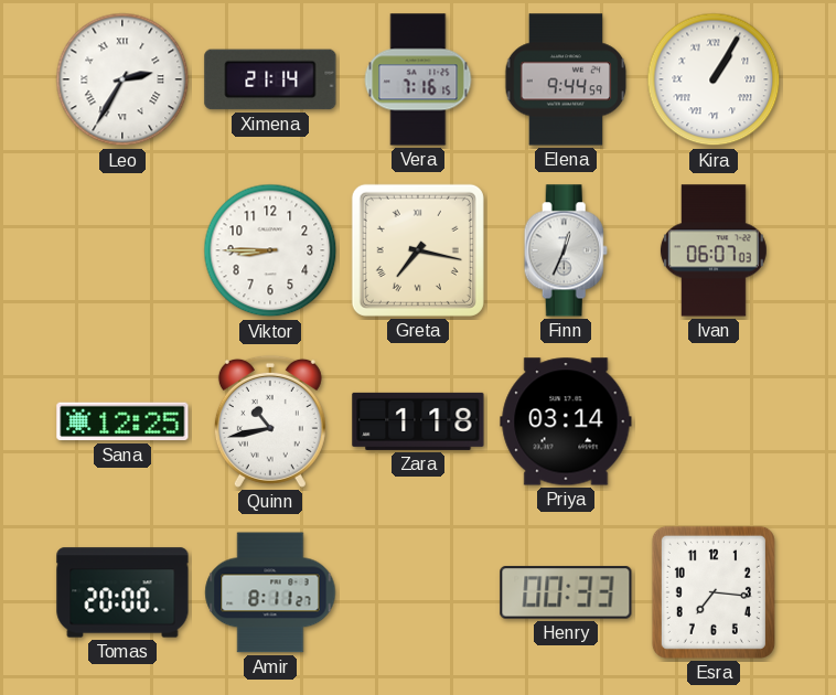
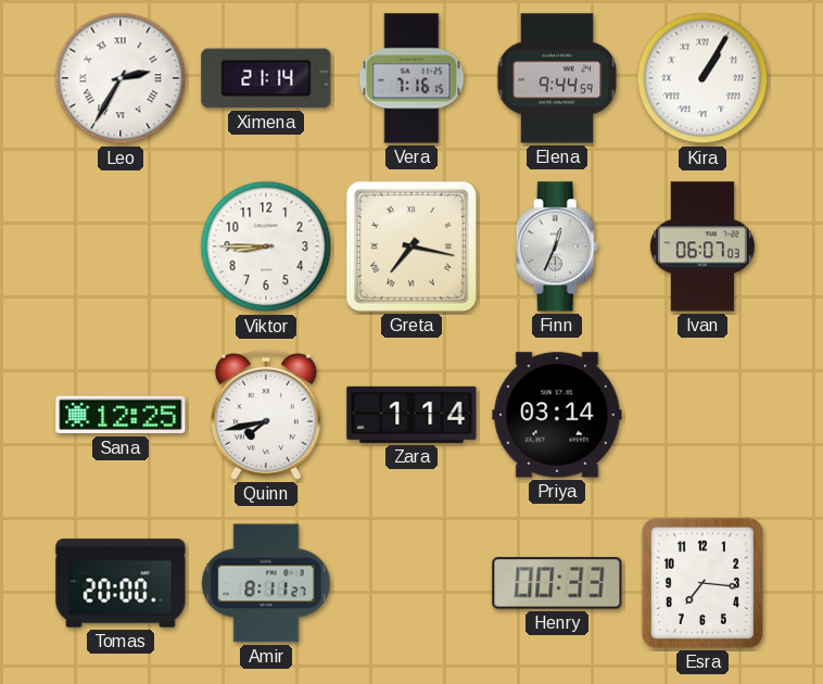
Quinn: 10:43 -> 7:43 (266, 415)
Zara: 1:18 -> 1:14 (411, 415)
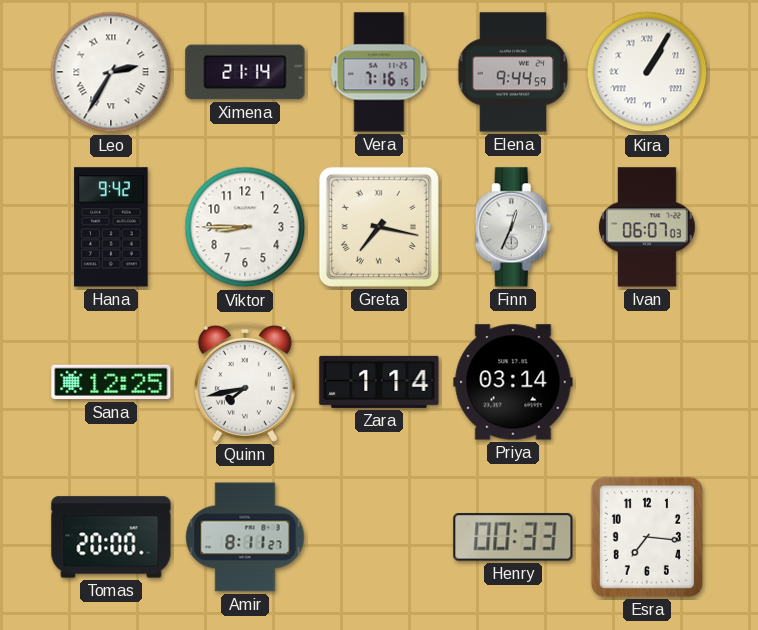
Hana: none -> 9:42 (111, 227)
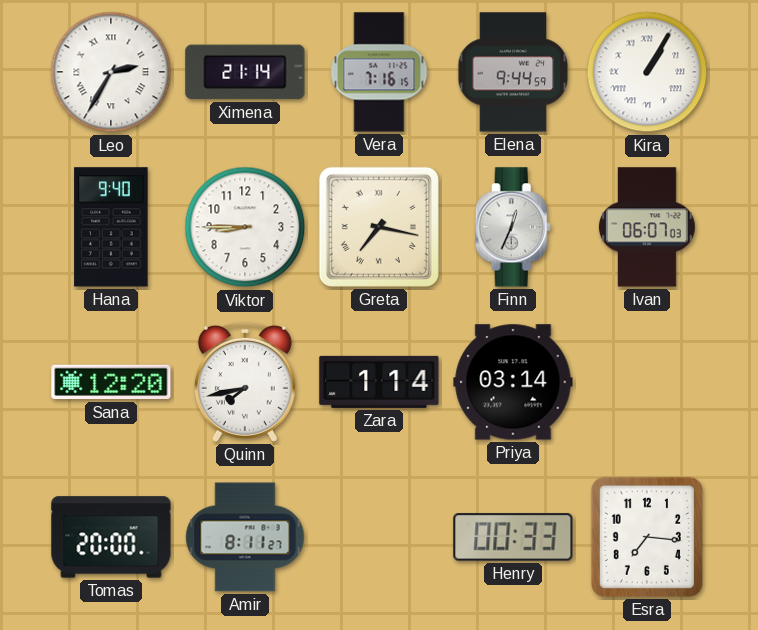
Hana: 9:42 -> 9:40 (111, 227)
Sana: 12:25 -> 12:20 (111, 382)
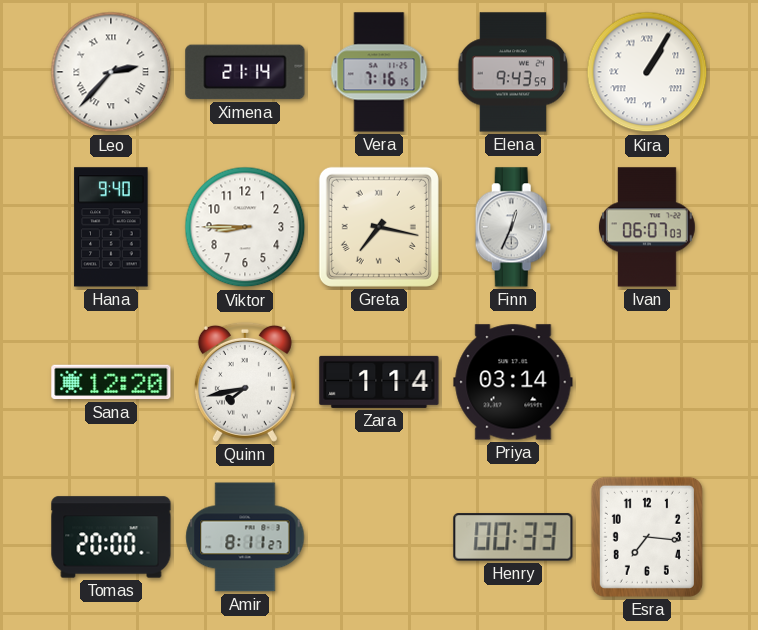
Leo: 2:35 -> 2:37 (111, 72)
Elena: 9:44 -> 9:43 (513, 72)
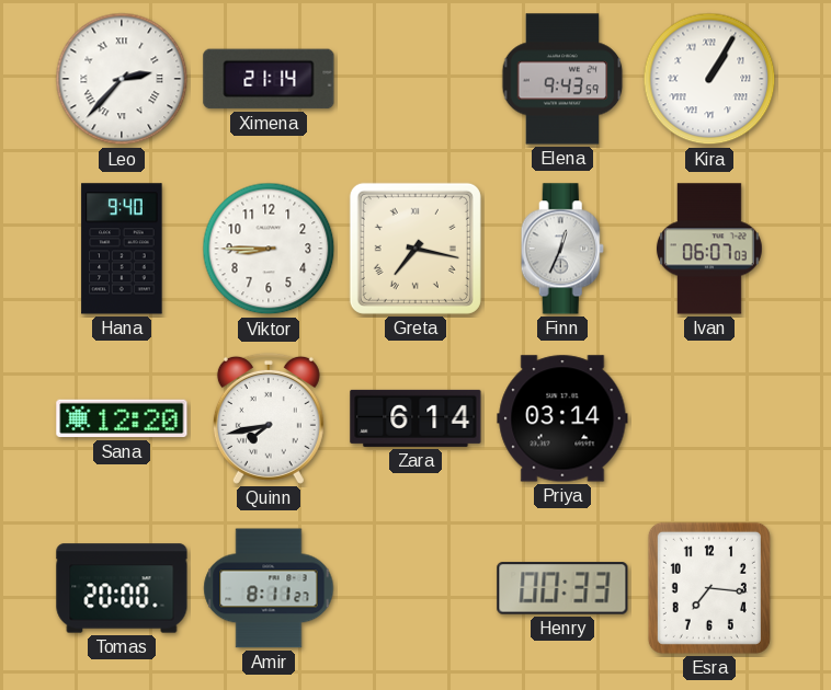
Vera: 7:16 -> none (379, 72)
Zara: 1:14 -> 6:14 (415, 418)
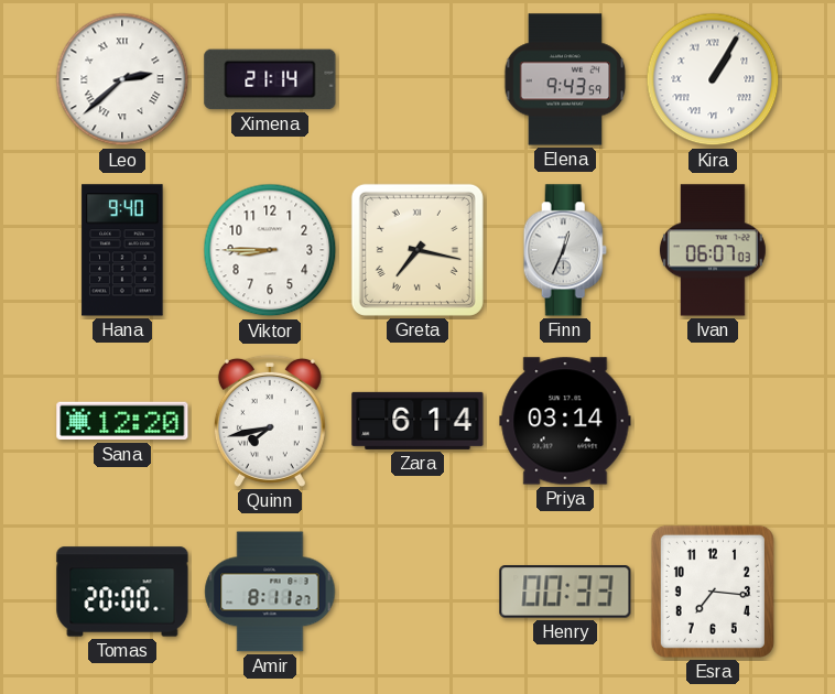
Leo: 2:37 -> 2:38 (122, 79)
